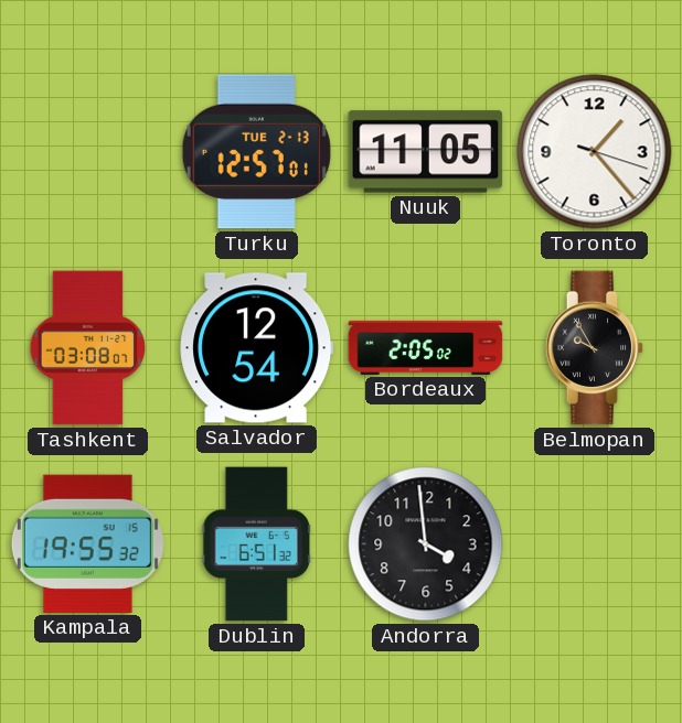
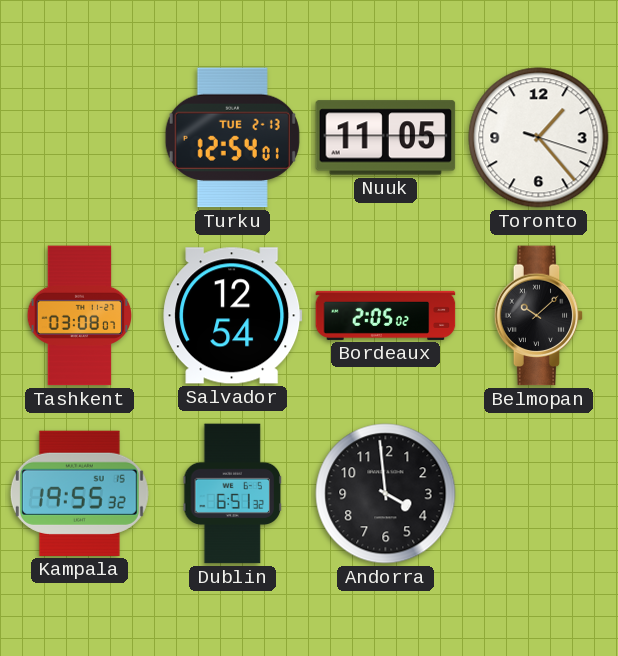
Turku: 12:57 -> 12:54 (232, 138)
Belmopan: 9:55 -> 10:08 (539, 316)
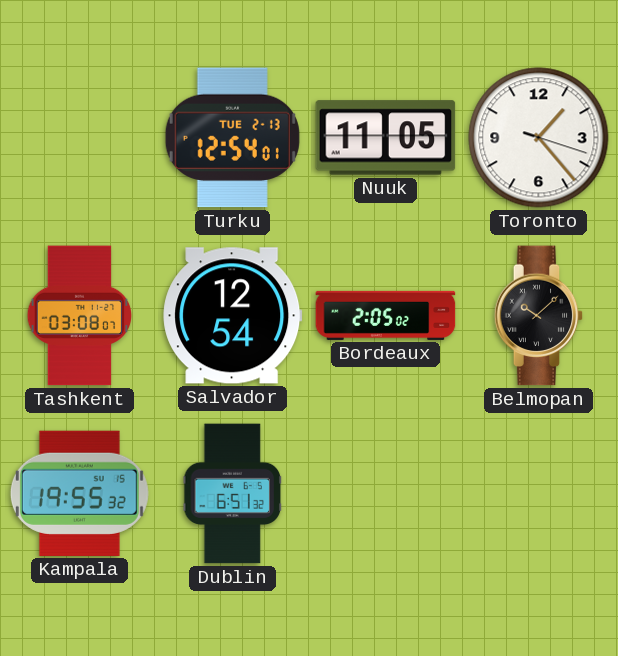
Andorra: 3:59 -> none (386, 494)
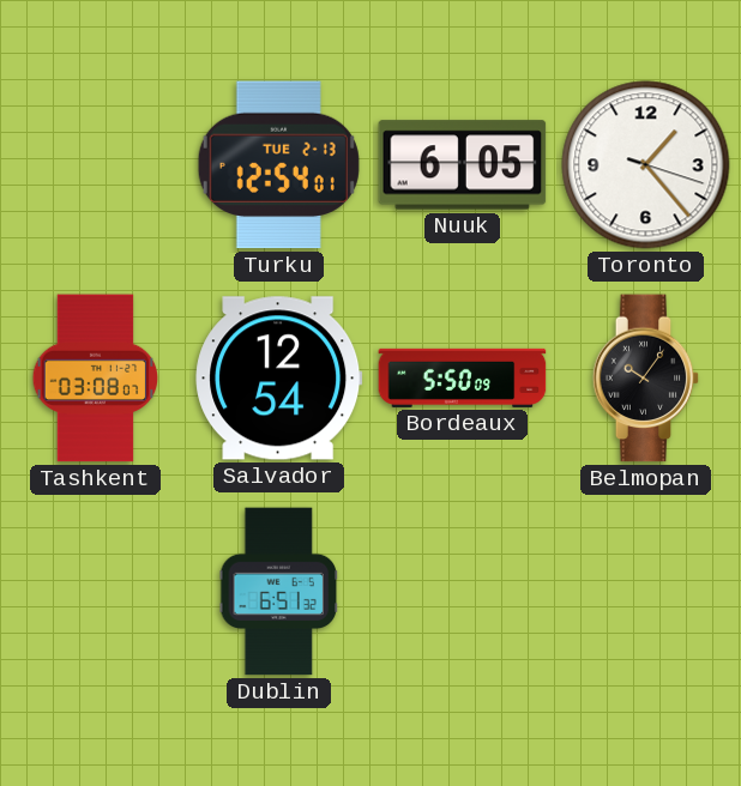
Nuuk: 11:05 -> 6:05 (463, 165)
Bordeaux: 2:05 -> 5:50 (463, 377)
Belmopan: 10:08 -> 10:06 (646, 379)
Kampala: 19:55 -> none (79, 493)
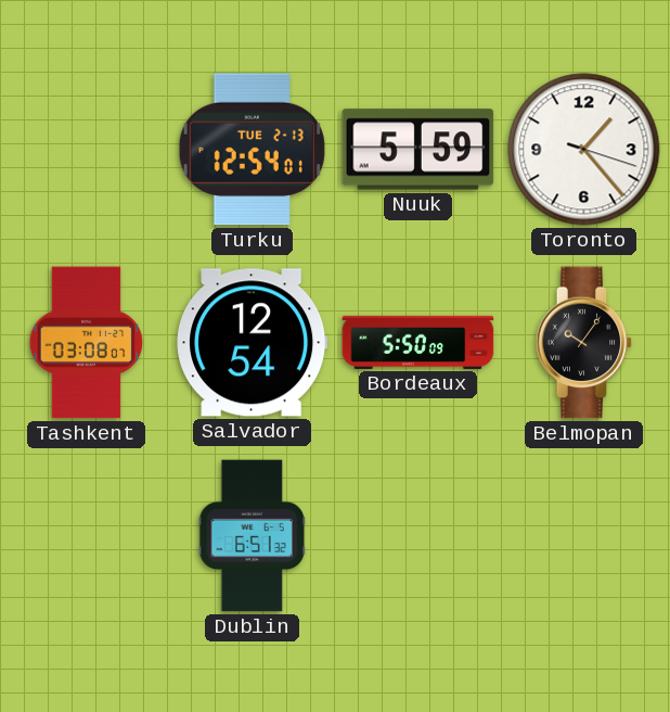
Nuuk: 6:05 -> 5:59 (418, 150)
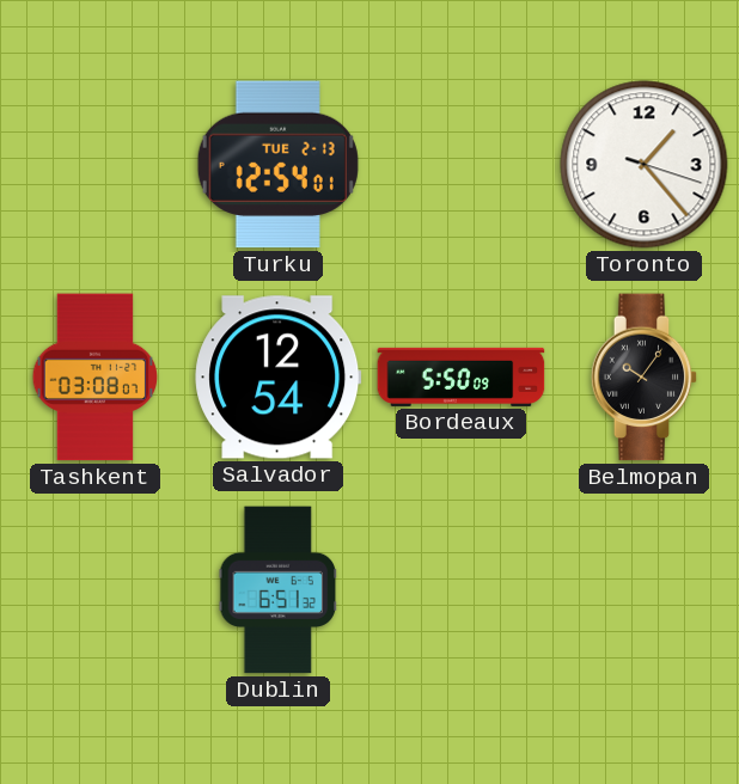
Nuuk: 5:59 -> none (418, 150)
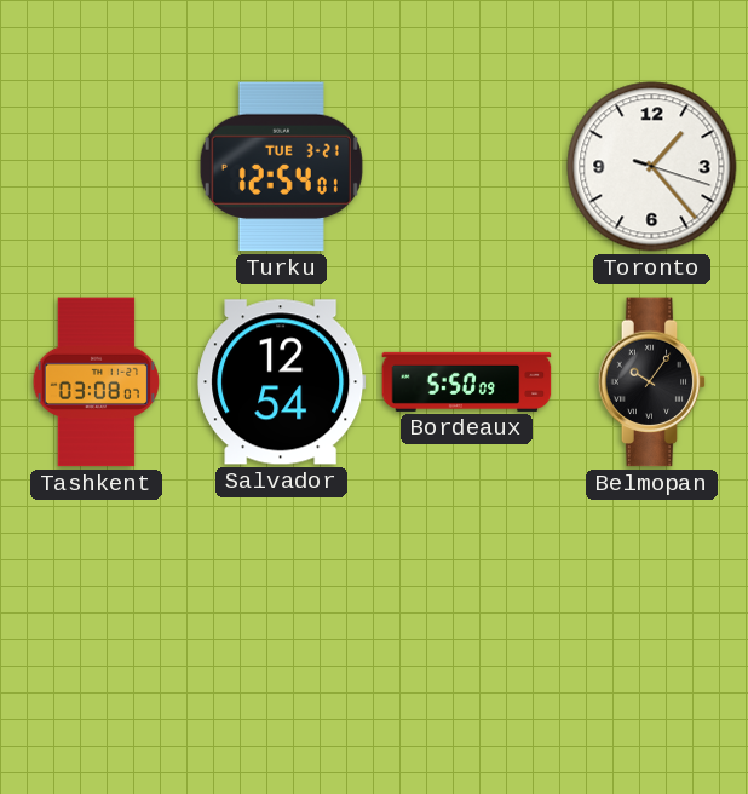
Turku date: TUE 2-13 -> TUE 3-21 (281, 167)
Dublin: 6:51 -> none (279, 590)
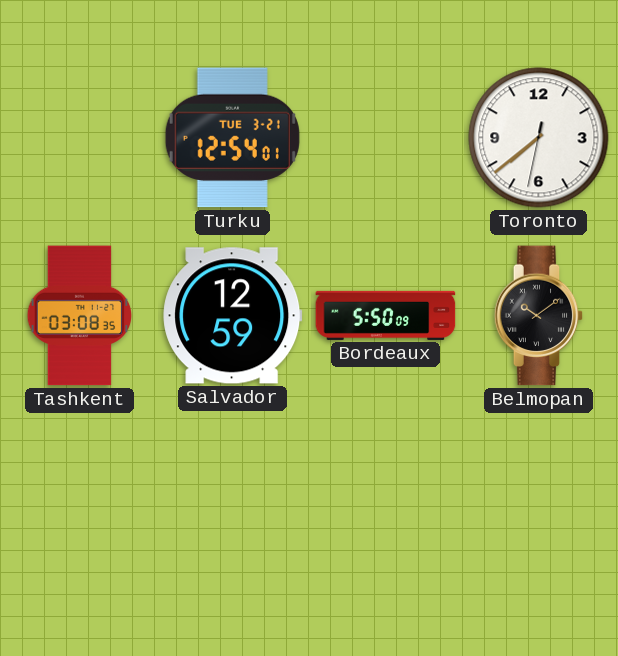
Toronto: 1:23 -> 7:38 (539, 138)
Tashkent: 03:08:07 -> 03:08:35 (80, 316)
Salvador: 12:54 -> 12:59 (233, 316)
Belmopan: 10:06 -> 10:09 (539, 316)
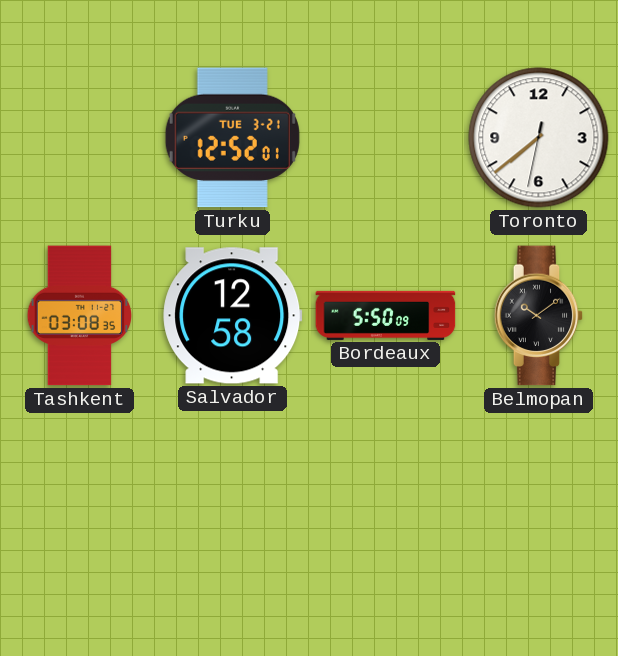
Turku: 12:54 -> 12:52 (232, 138)
Salvador: 12:59 -> 12:58 (233, 316)
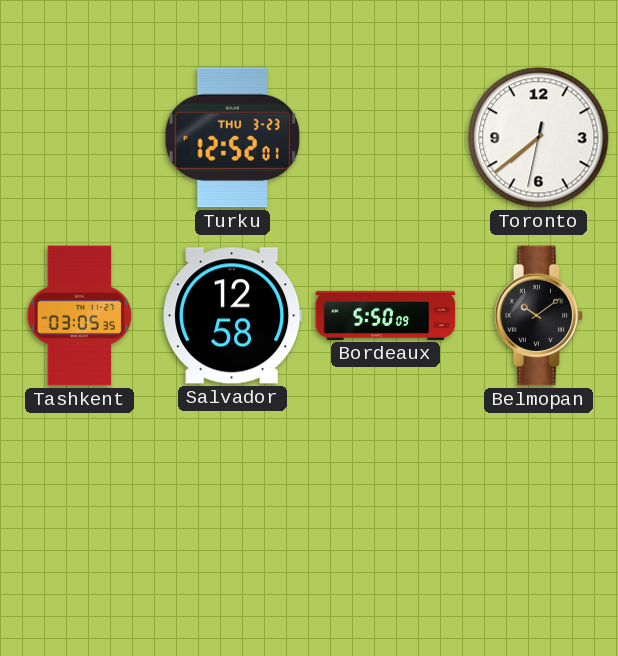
Turku date: TUE 3-21 -> THU 3-23 (232, 138)
Tashkent: 03:08 -> 03:05 (80, 316)
